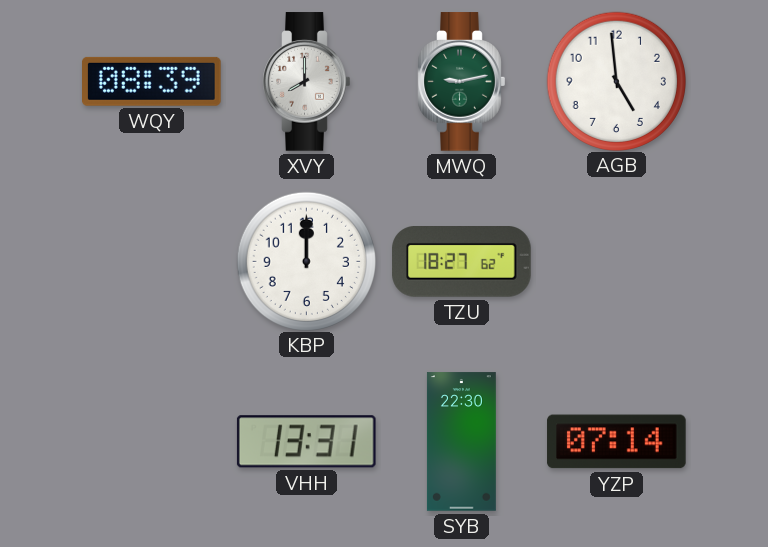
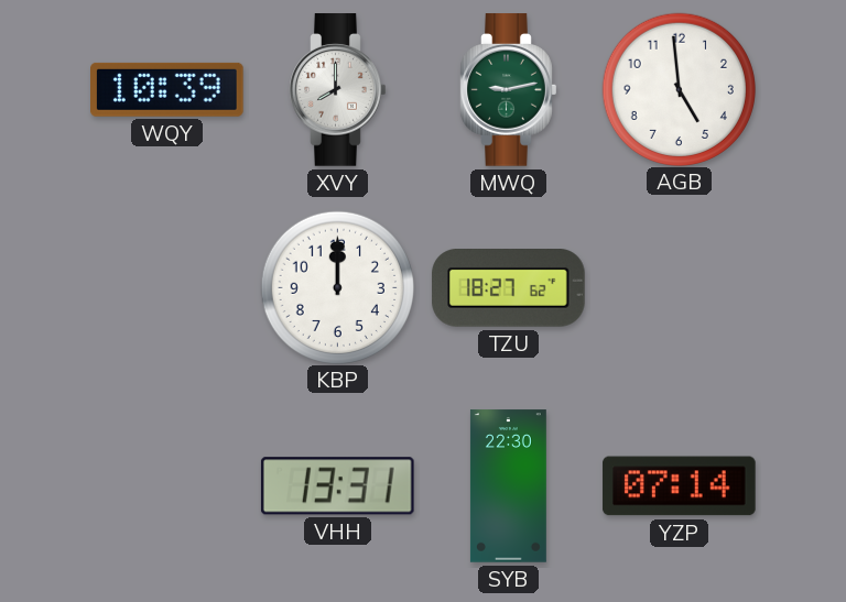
WQY: 08:39 -> 10:39 (167, 89)
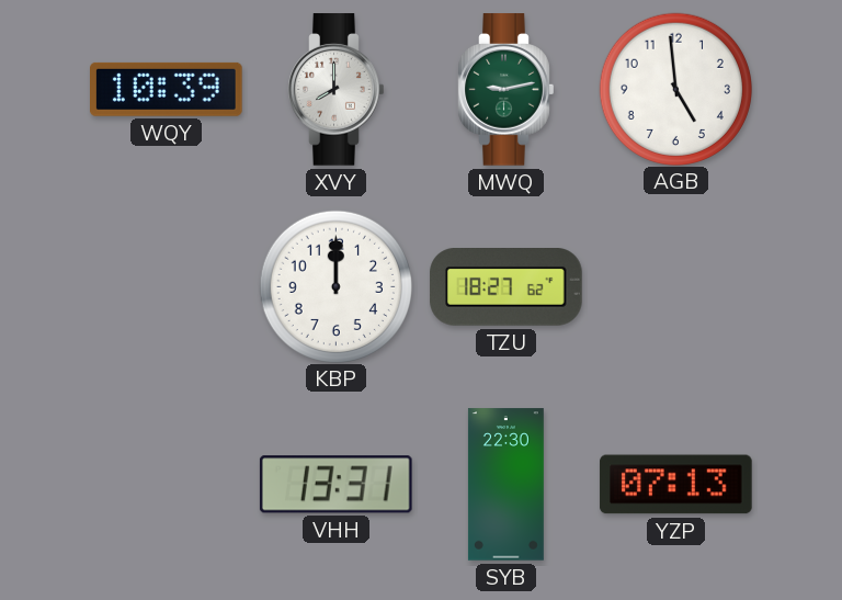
YZP: 07:14 -> 07:13 (676, 485)
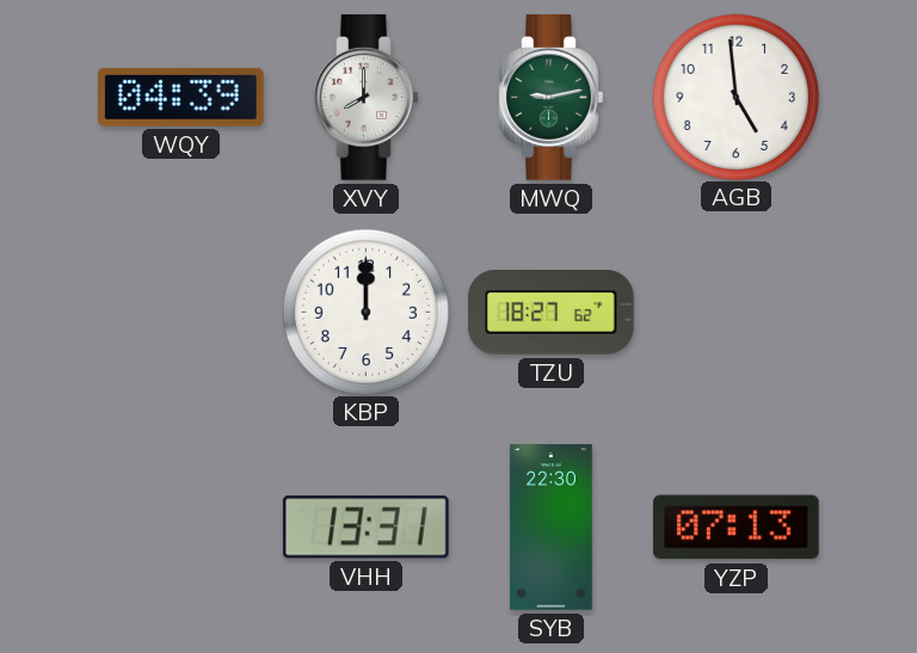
WQY: 10:39 -> 04:39 (181, 97)
